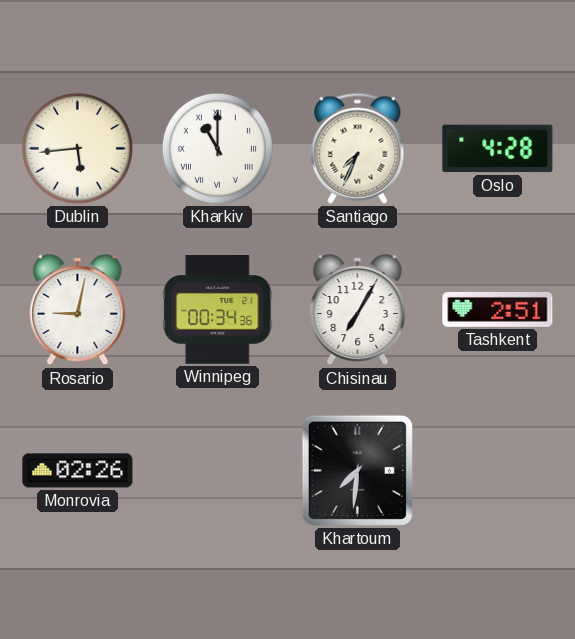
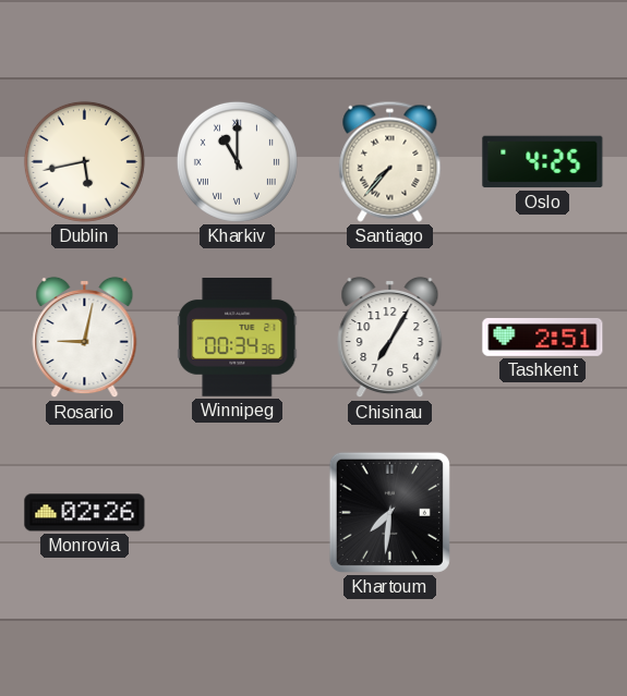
Dublin: 5:44 -> 5:43 (84, 161)
Santiago: 7:34 -> 7:37 (390, 161)
Oslo: 4:28 -> 4:25 (543, 162)
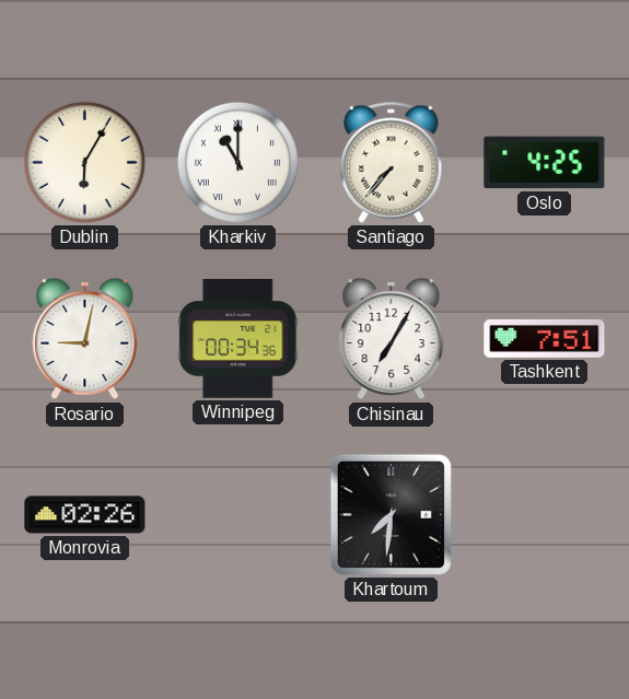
Dublin: 5:43 -> 6:05 (84, 162)
Tashkent: 2:51 -> 7:51 (545, 338)
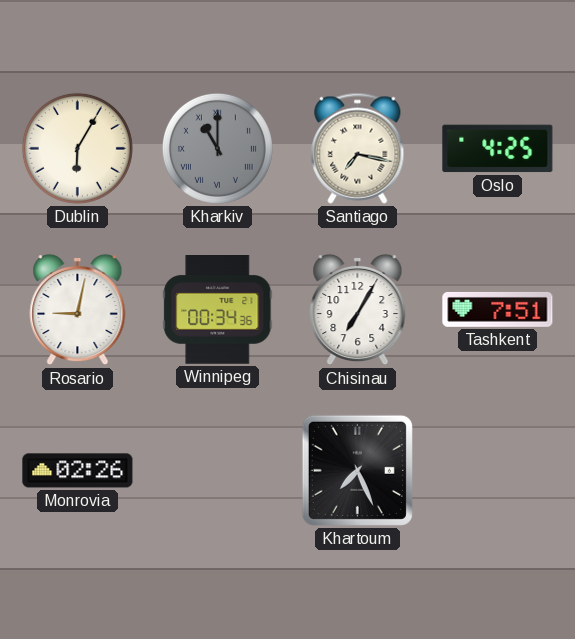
Kharkiv dial: white -> grey (217, 148)
Santiago: 7:37 -> 7:17 (358, 148)
Khartoum: 7:31 -> 7:26 (357, 470)
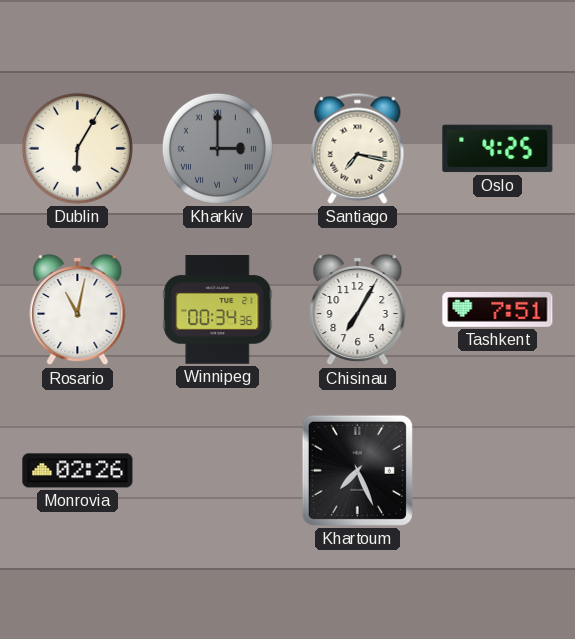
Kharkiv: 11:00 -> 3:00 (217, 148)
Rosario: 9:02 -> 11:02 (78, 310)
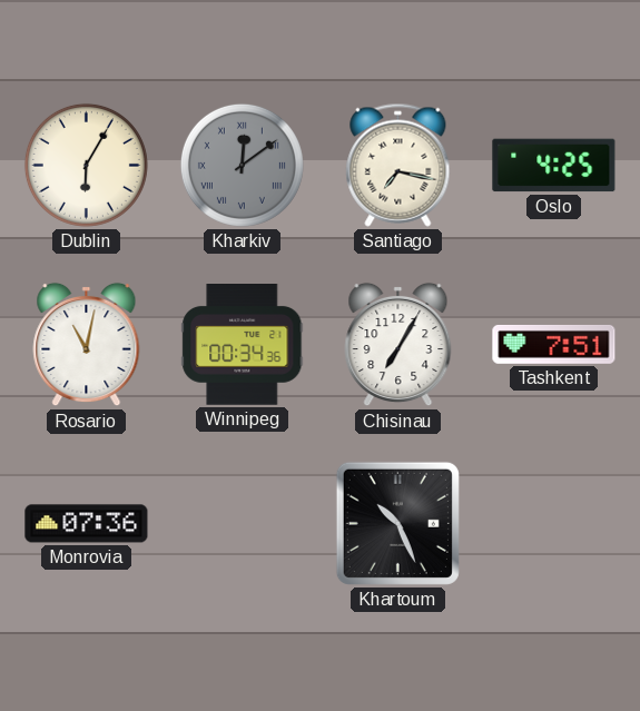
Kharkiv: 3:00 -> 12:09 (242, 165)
Monrovia: 02:26 -> 07:36 (87, 524)
Khartoum: 7:26 -> 10:26 (397, 523)
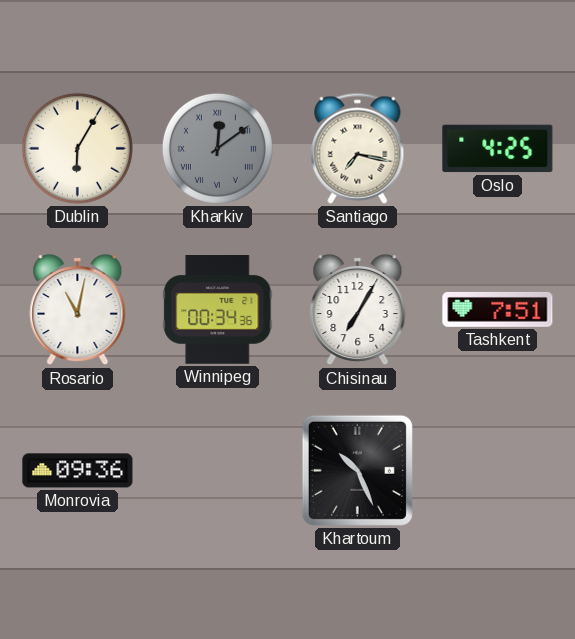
Monrovia: 07:36 -> 09:36 (78, 471)
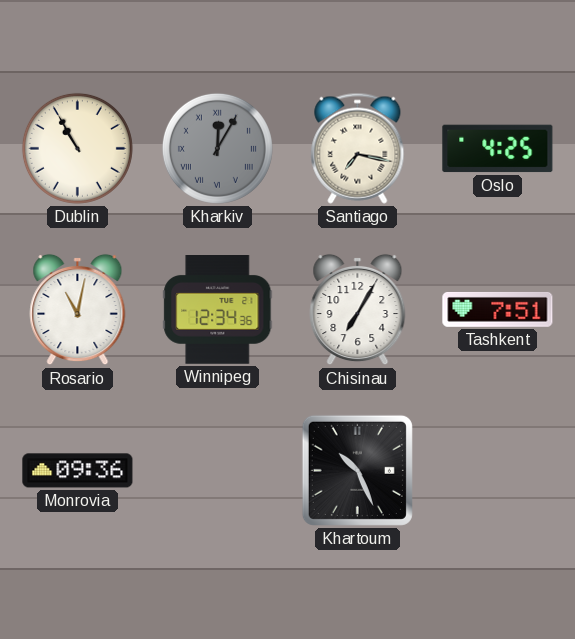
Dublin: 6:05 -> 10:55 (77, 148)
Kharkiv: 12:09 -> 12:05 (217, 148)
Winnipeg: 00:34 -> 12:34 (218, 310)
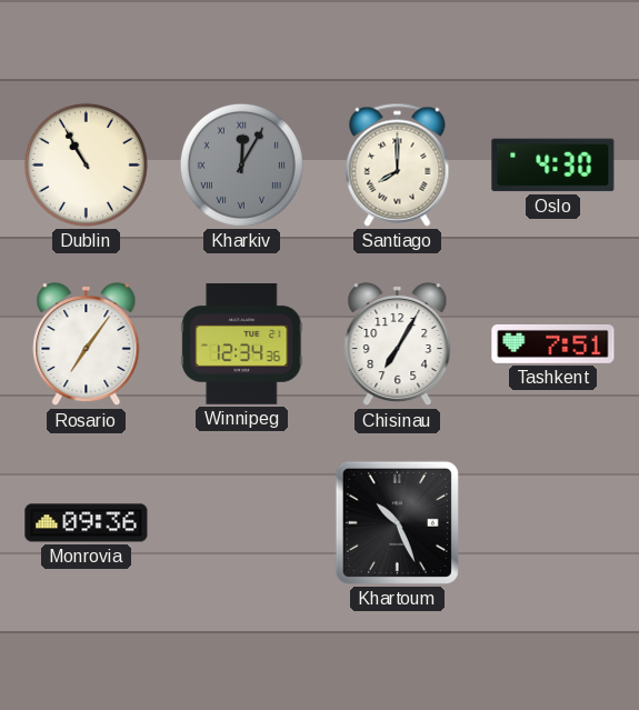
Santiago: 7:17 -> 8:00 (398, 164)
Oslo: 4:25 -> 4:30 (553, 166)
Rosario: 11:02 -> 7:06 (87, 344)
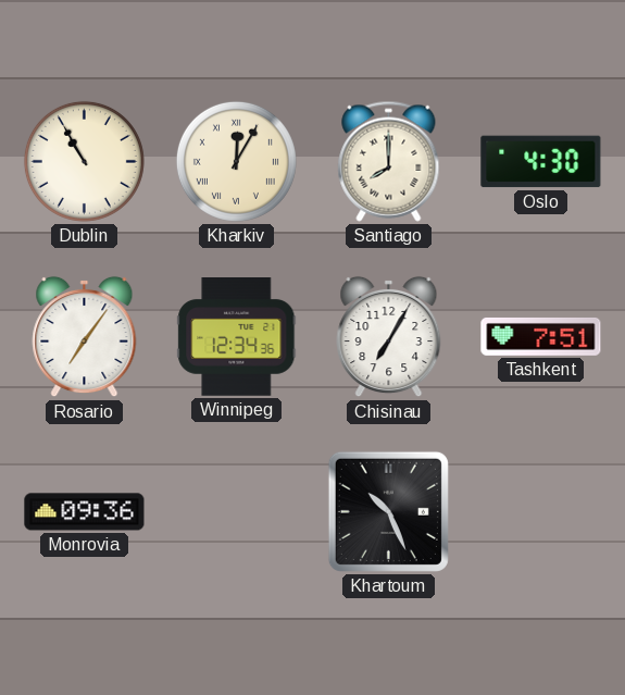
Kharkiv dial: grey -> cream (236, 161)
